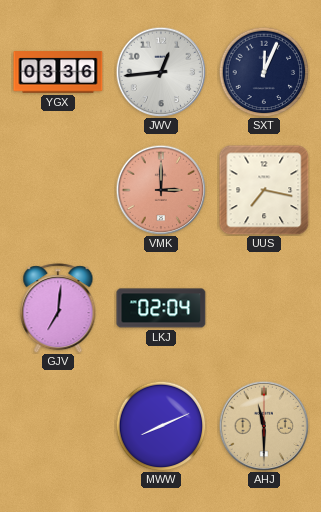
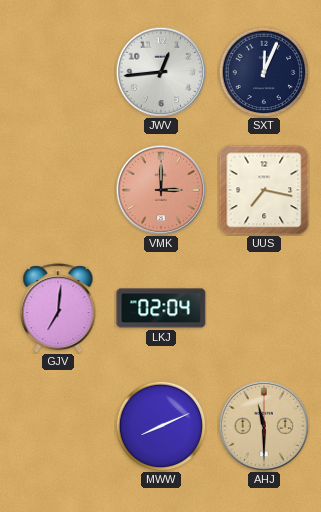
YGX: 03:36 -> none (58, 72)
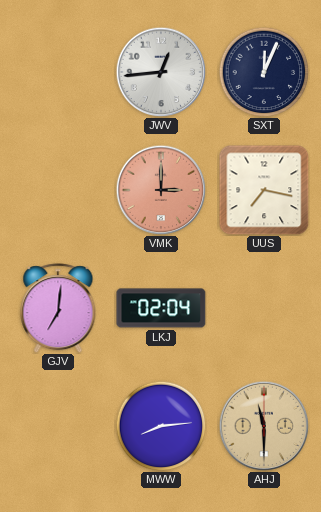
MWW: 8:11 -> 8:14 (161, 426)
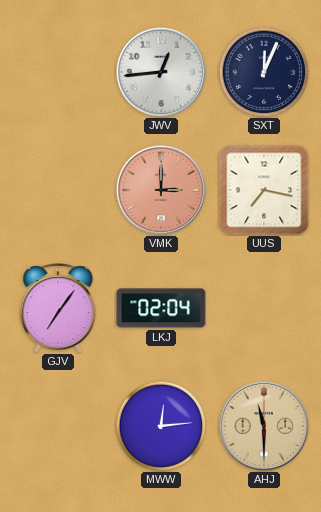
GJV: 7:01 -> 7:06 (58, 308)
MWW: 8:14 -> 12:14 (161, 426)
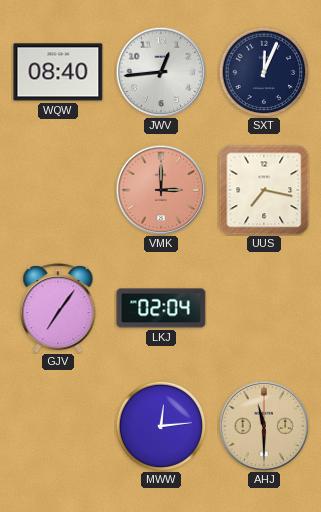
WQW: none -> 08:40 (58, 72)
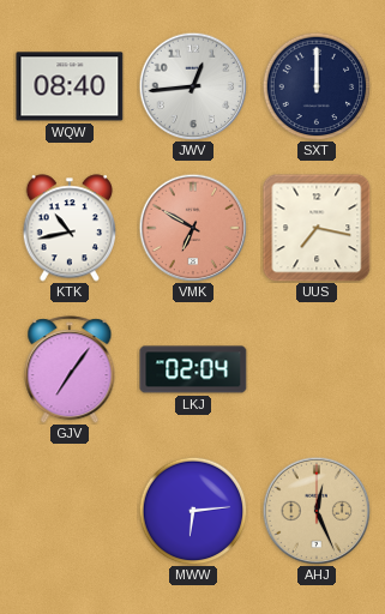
SXT: 12:04 -> 12:00 (317, 86)
KTK: none -> 10:43 (68, 228)
VMK: 3:00 -> 6:50 (193, 228)
MWW: 12:14 -> 6:14 (193, 511)
AHJ: 11:30 -> 12:26 (317, 511)
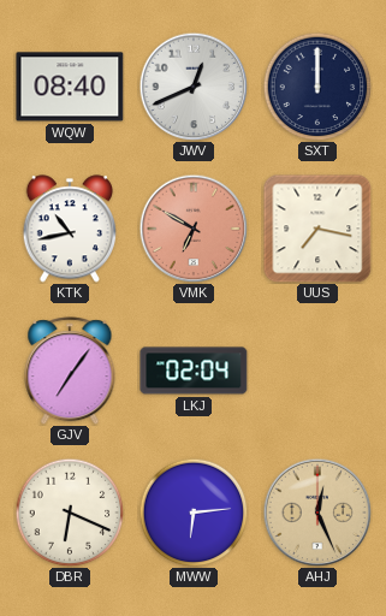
JWV: 12:44 -> 12:41 (194, 87)
DBR: none -> 6:19 (70, 513)
